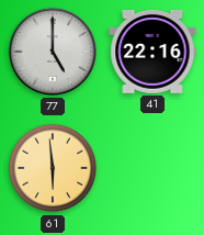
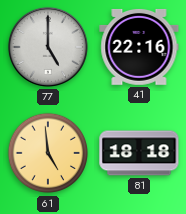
61: 5:59 -> 4:59 (48, 153)
81: none -> 18:18 (139, 153)
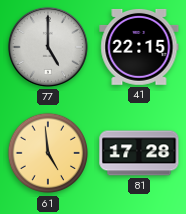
41: 22:16 -> 22:15 (139, 47)
81: 18:18 -> 17:28 (139, 153)
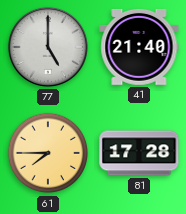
41: 22:15 -> 21:40 (139, 47)
61: 4:59 -> 7:45 (48, 153)
